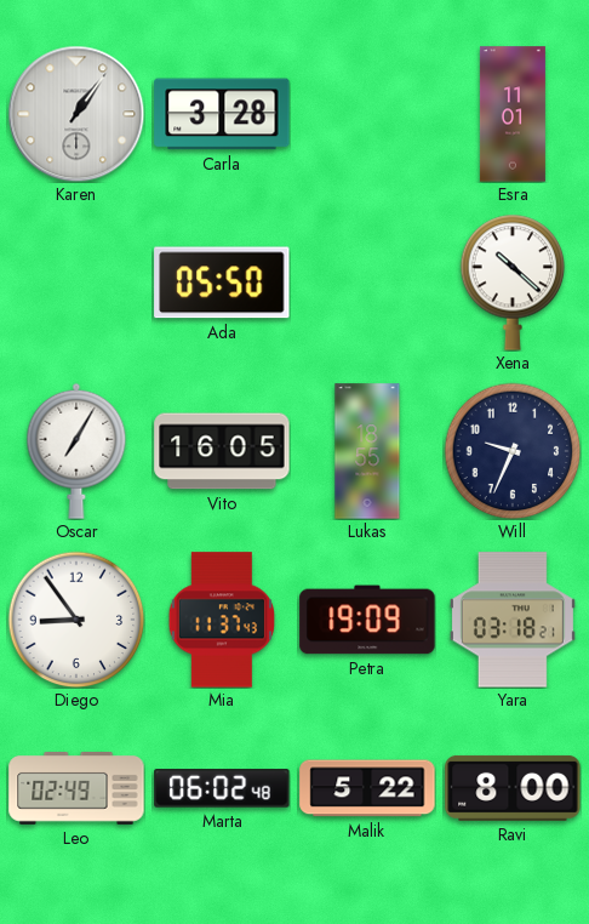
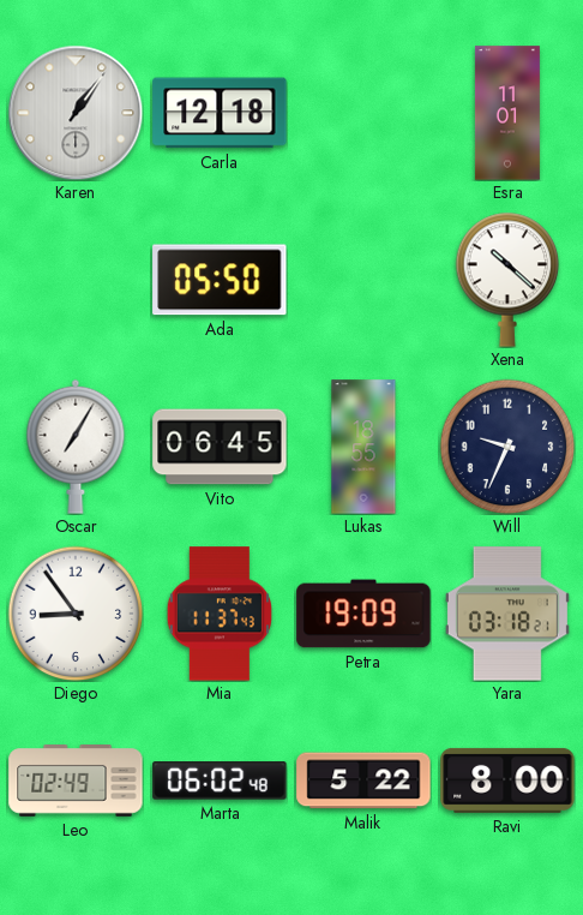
Carla: 3:28 -> 12:18 (220, 113)
Vito: 16:05 -> 06:45 (220, 447)
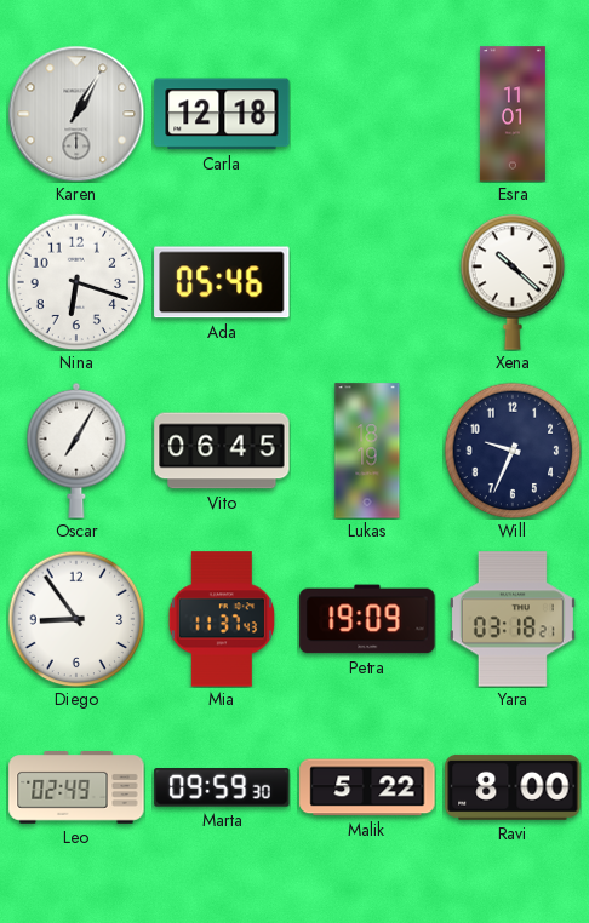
Karen: 1:06 -> 1:05 (76, 114)
Nina: none -> 6:18 (76, 282)
Ada: 05:50 -> 05:46 (222, 282)
Lukas: 18:55 -> 18:19 (367, 451)
Marta: 06:02 -> 09:59 (222, 787)
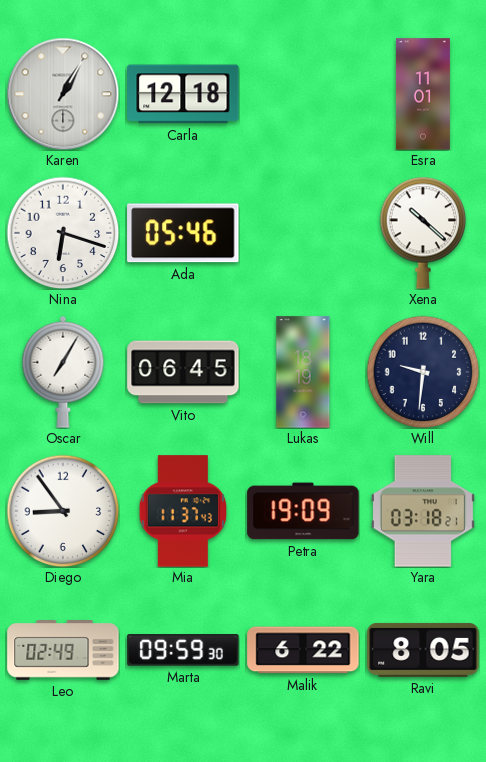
Will: 9:34 -> 9:31 (423, 372)
Malik: 5:22 -> 6:22 (303, 650)
Ravi: 8:00 -> 8:05 (423, 650)
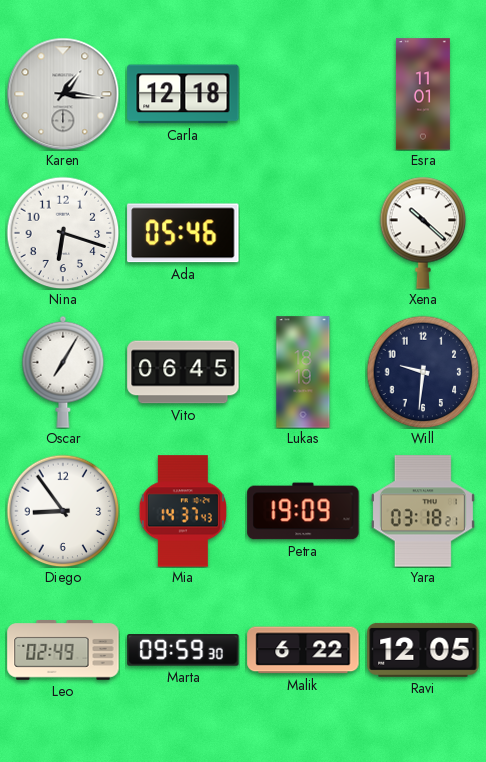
Karen: 1:05 -> 1:16 (63, 94)
Mia: 11:37 -> 14:37 (182, 511)
Ravi: 8:05 -> 12:05 (423, 650)
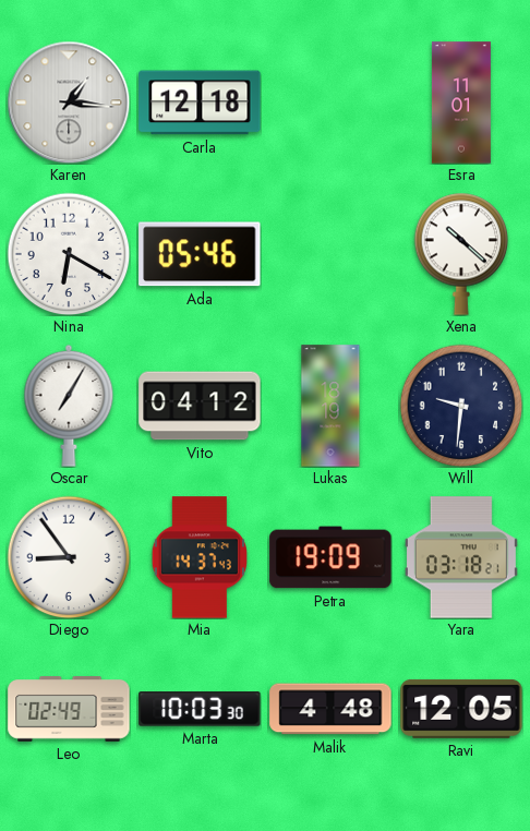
Nina: 6:18 -> 6:20 (69, 254)
Vito: 06:45 -> 04:12 (200, 406)
Marta: 09:59 -> 10:03 (200, 709)
Malik: 6:22 -> 4:48 (330, 709)
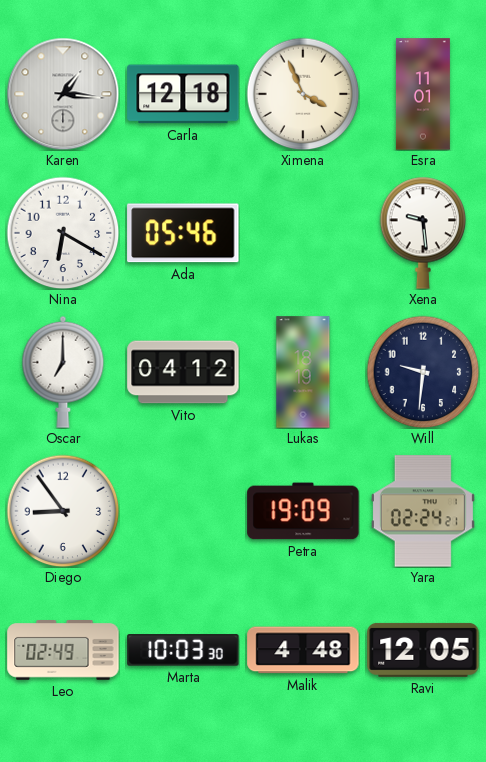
Ximena: none -> 3:56 (303, 94)
Xena: 10:22 -> 9:29 (423, 233)
Oscar: 7:05 -> 7:00 (63, 372)
Mia: 14:37 -> none (198, 557)
Yara: 03:18 -> 02:24 (423, 511)
